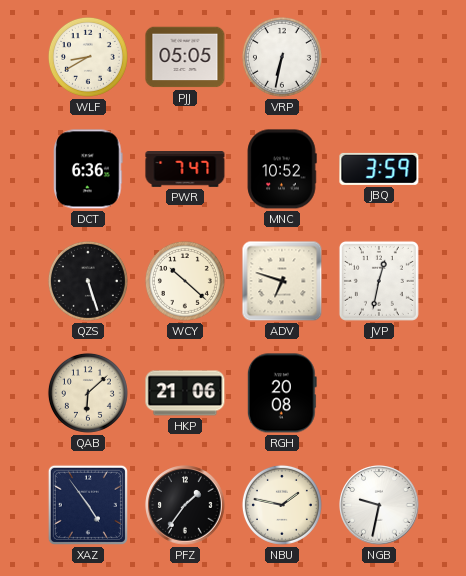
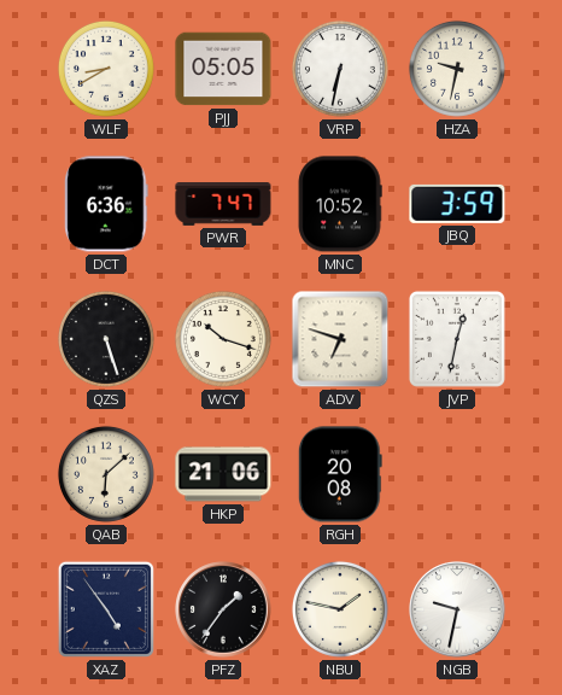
HZA: none -> 9:32 (457, 69)
WCY: 10:22 -> 10:18 (223, 339)
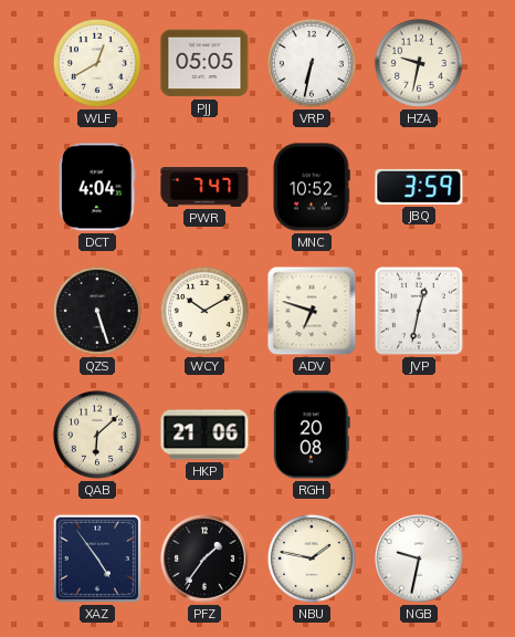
WLF: 8:40 -> 12:40 (97, 63)
DCT: 6:36 -> 4:04 (97, 187)
WCY: 10:18 -> 10:10 (204, 311)
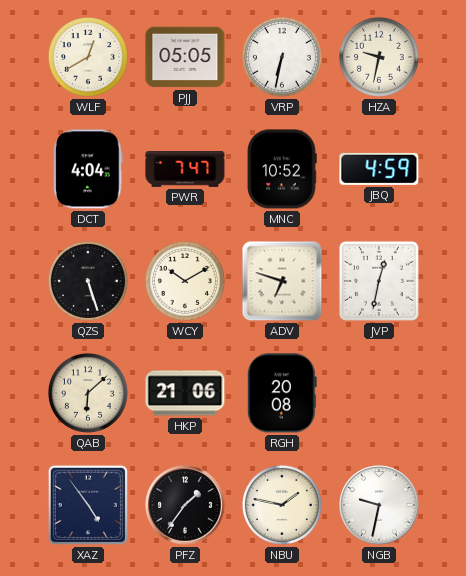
JBQ: 3:59 -> 4:59 (379, 169)
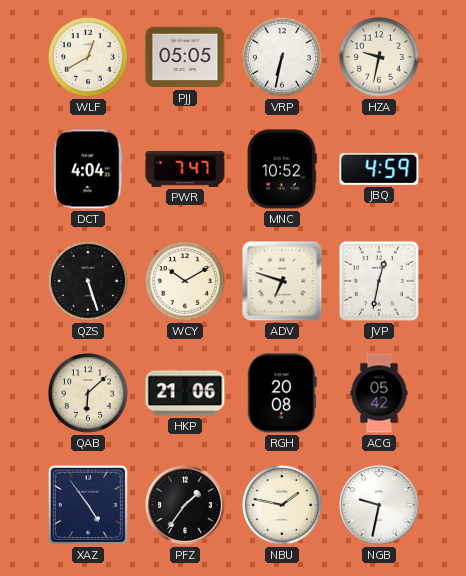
ACG: none -> 05:42 (379, 393)
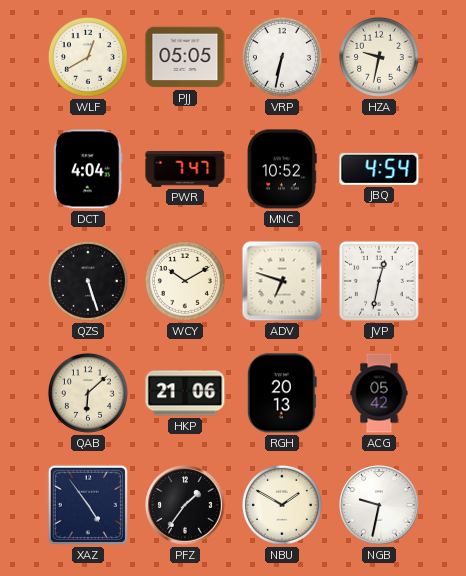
JBQ: 4:59 -> 4:54 (379, 169)
RGH: 20:08 -> 20:13 (282, 393)
NBU: 1:47 -> 1:50 (282, 505)
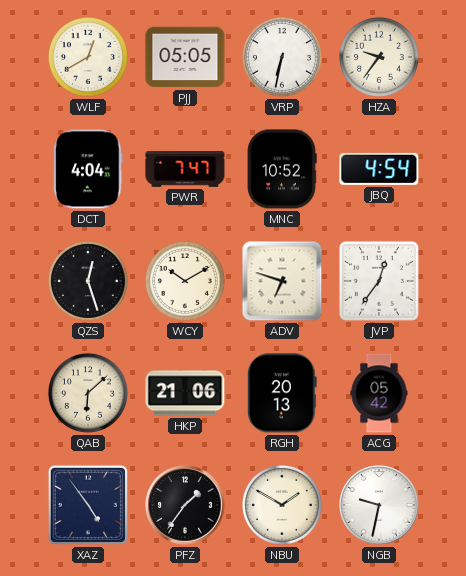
HZA: 9:32 -> 9:36 (379, 57)
QZS: 5:27 -> 12:27 (88, 281)
JVP: 12:32 -> 12:36 (379, 281)
